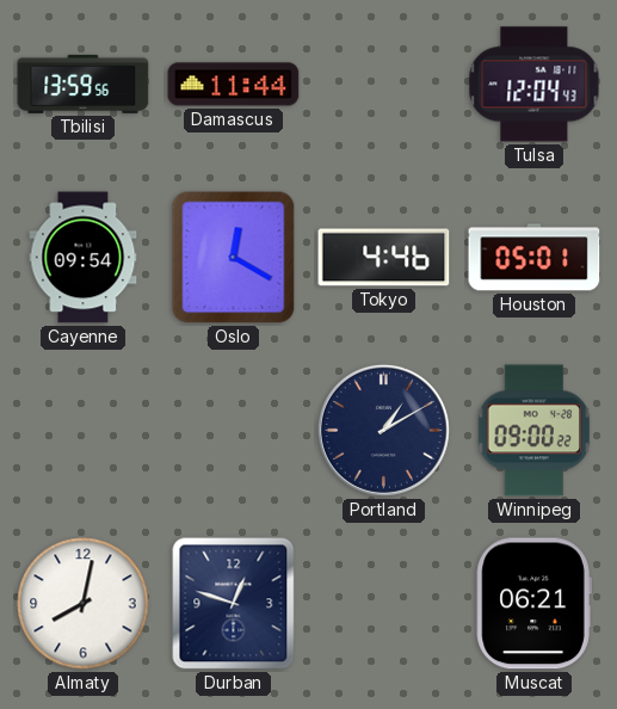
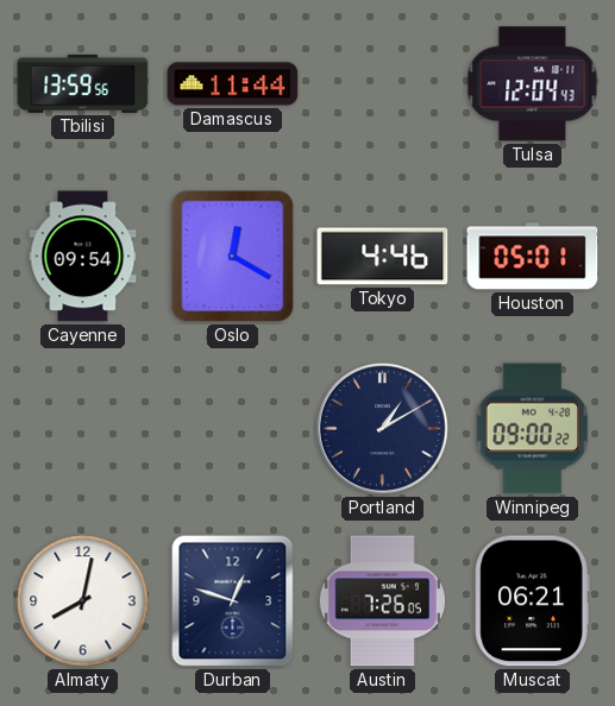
Austin: none -> 7:26 (382, 601)
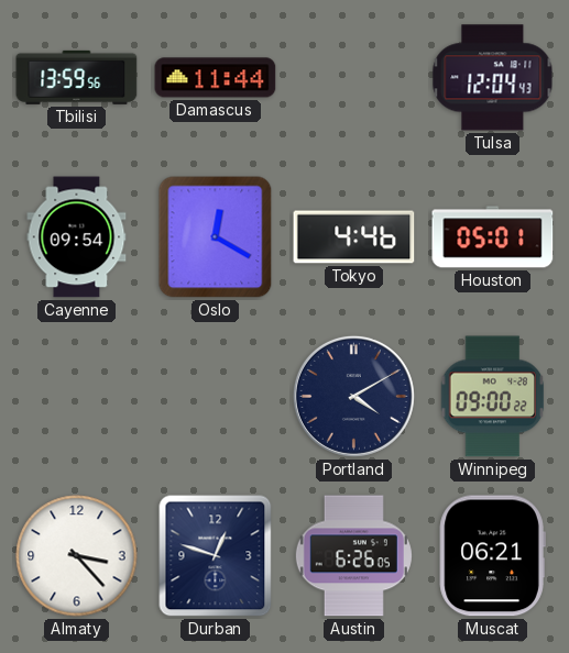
Portland: 1:10 -> 4:10 (353, 396)
Almaty: 8:02 -> 3:23 (77, 556)
Austin: 7:26 -> 6:26 (353, 556)
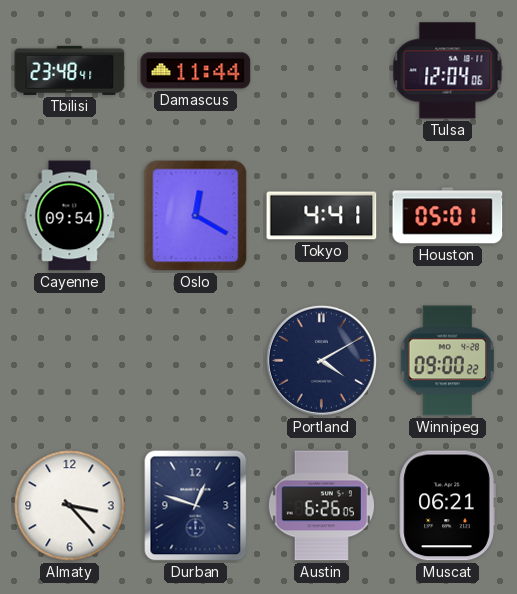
Tbilisi: 13:59 -> 23:48 (70, 70)
Tulsa: 12:04:43 -> 12:04:06 (448, 71)
Tokyo: 4:46 -> 4:41 (322, 216)
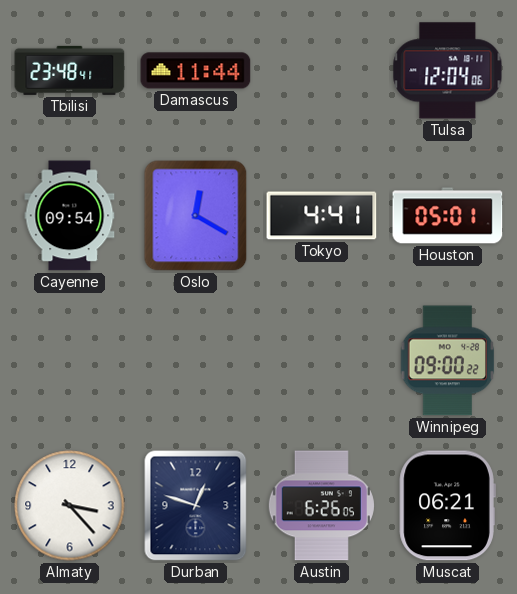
Portland: 4:10 -> none (321, 360)
